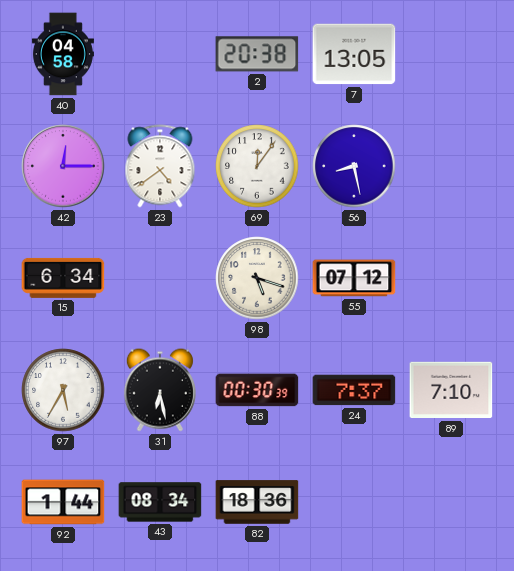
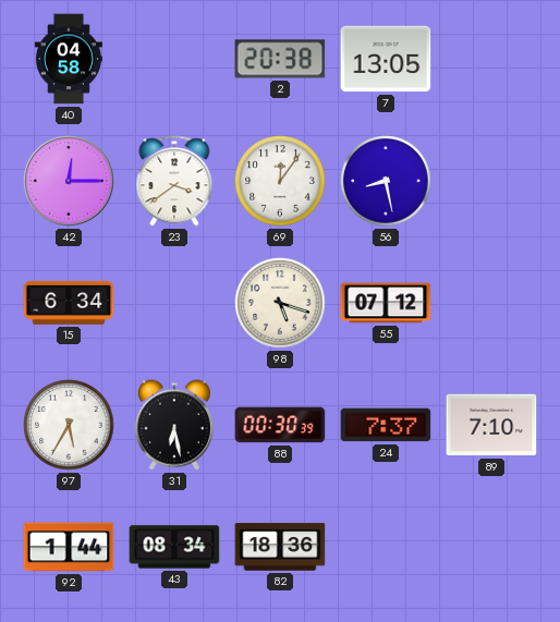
23: 4:39 -> 3:39 (174, 181)
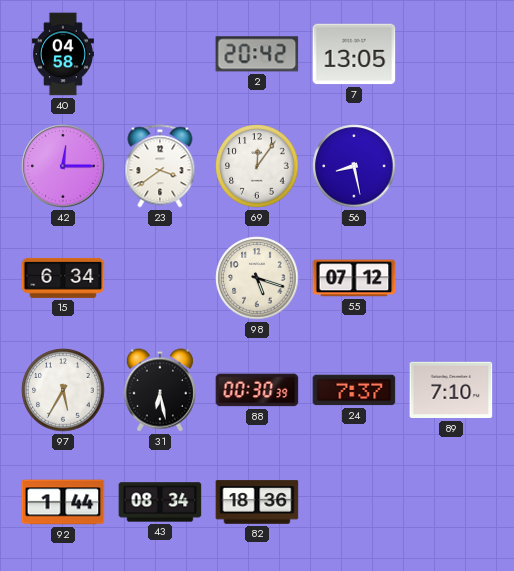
2: 20:38 -> 20:42 (257, 54)
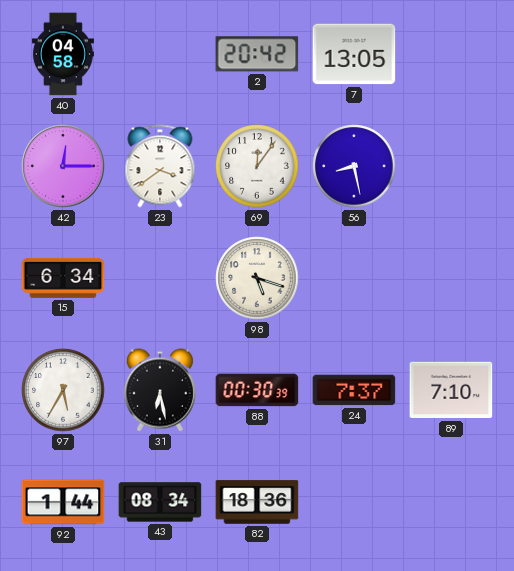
55: 07:12 -> none (354, 278)
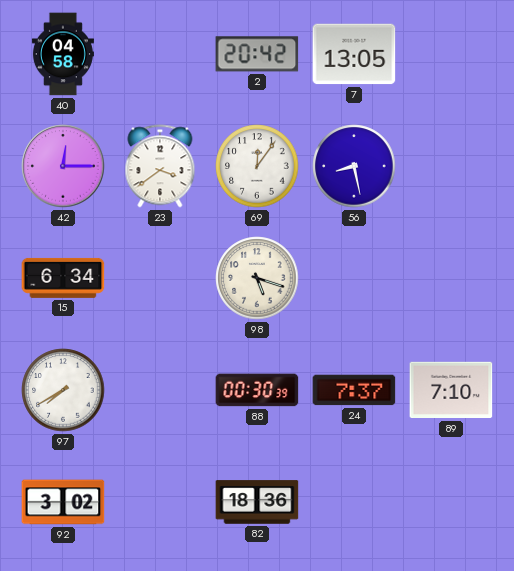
97: 5:35 -> 7:40 (63, 390)
31: 6:28 -> none (160, 390)
92: 1:44 -> 3:02 (63, 502)
43: 08:34 -> none (160, 502)
